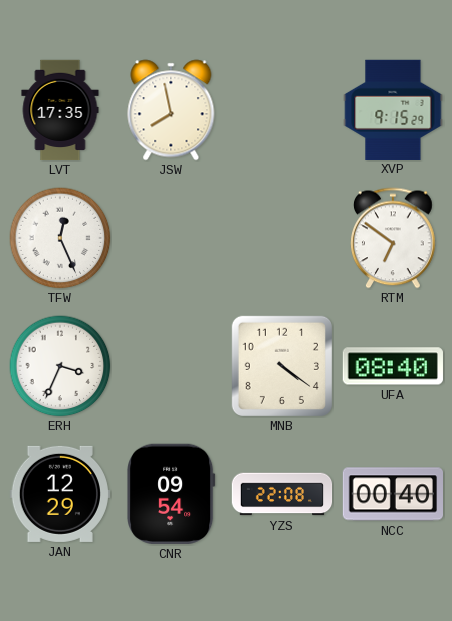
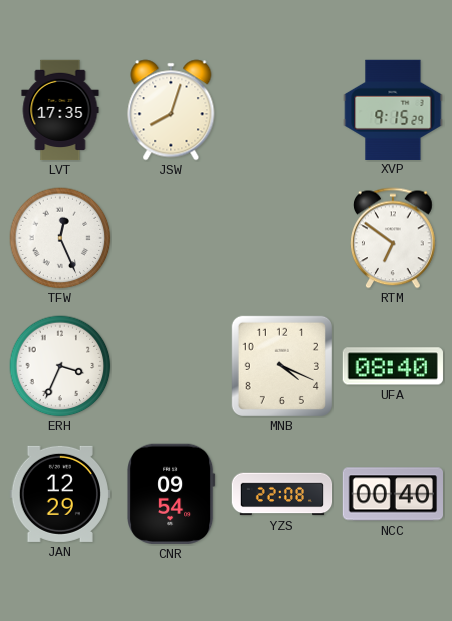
JSW: 7:58 -> 8:03 (171, 110)
MNB: 4:21 -> 4:19 (282, 366)
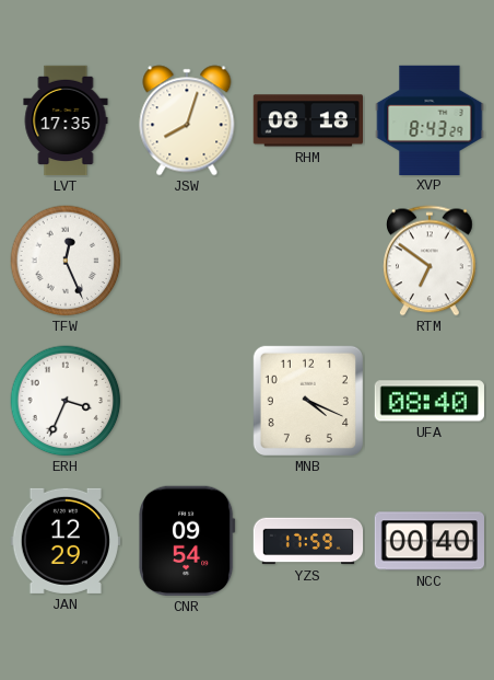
RHM: none -> 08:18 (307, 120)
XVP: 9:15 -> 8:43 (430, 119)
YZS: 22:08 -> 17:59 (308, 541)
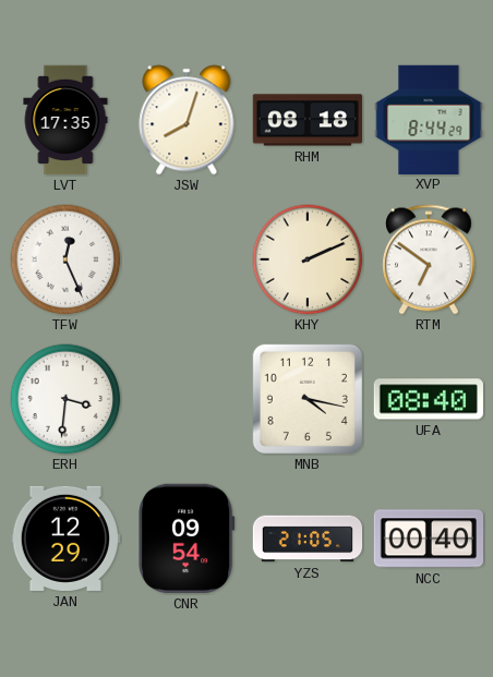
XVP: 8:43 -> 8:44 (429, 119)
KHY: none -> 2:11 (308, 259)
ERH: 3:34 -> 3:31 (65, 399)
MNB: 4:19 -> 4:17 (308, 399)
YZS: 17:59 -> 21:05 (308, 539)
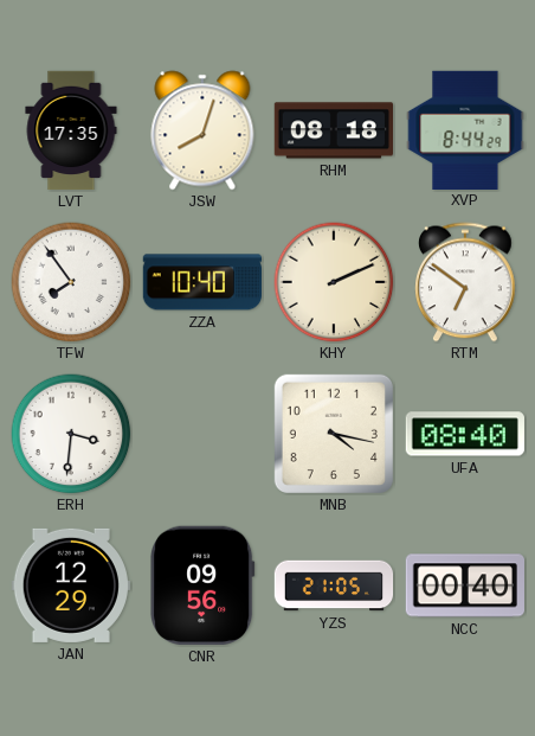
TFW: 12:26 -> 7:54 (71, 282)
ZZA: none -> 10:40 (201, 282)
CNR: 09:54 -> 09:56 (202, 585)
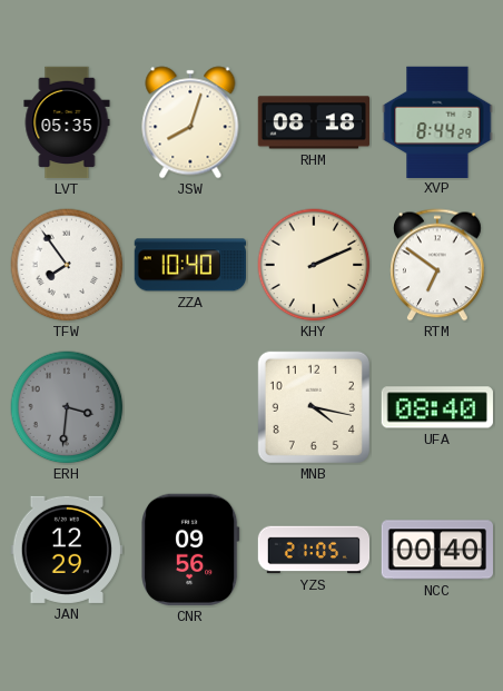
LVT: 17:35 -> 05:35 (67, 122)
ERH dial: white -> grey (67, 407)
